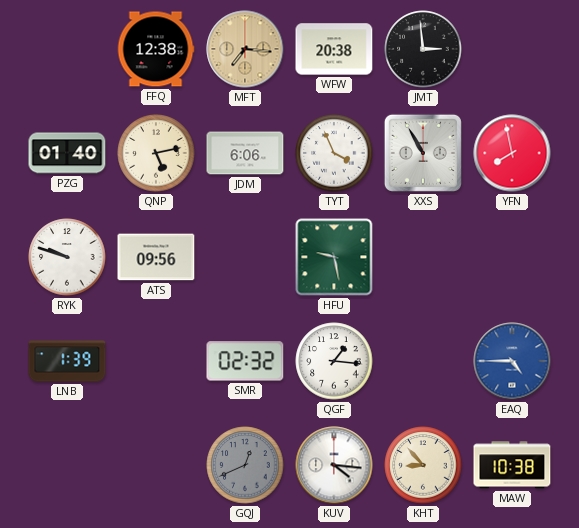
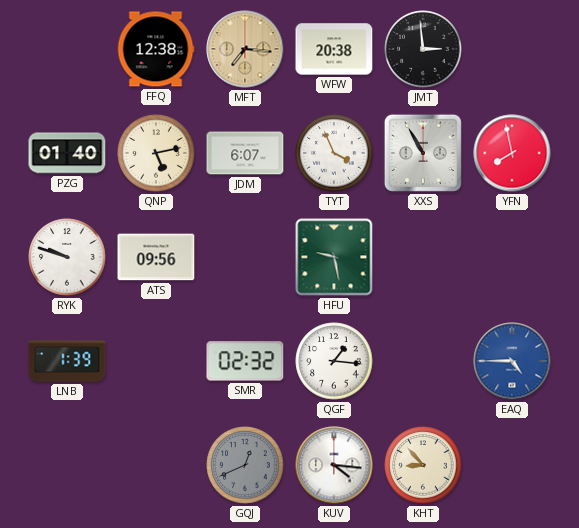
JDM: 6:06 -> 6:07 (245, 153)
MAW: 10:38 -> none (512, 465)
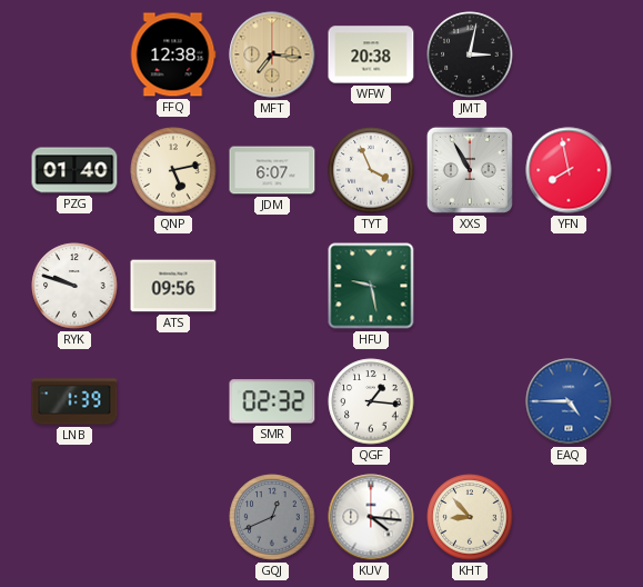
JMT: 2:59 -> 3:02 (470, 54)
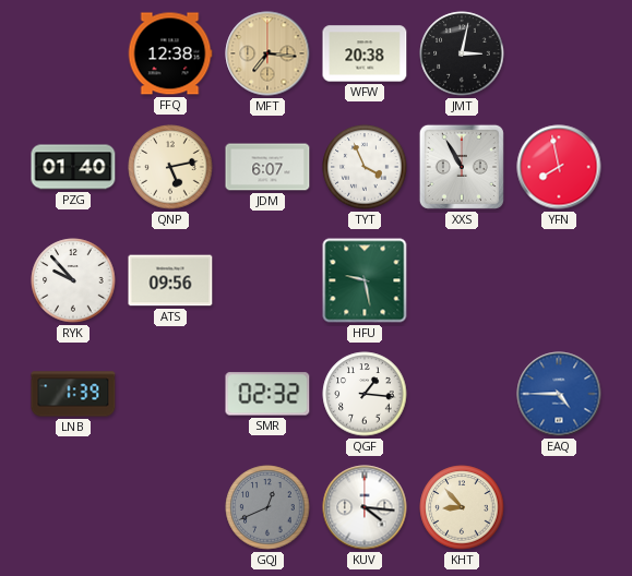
RYK: 9:48 -> 9:53 (73, 280)
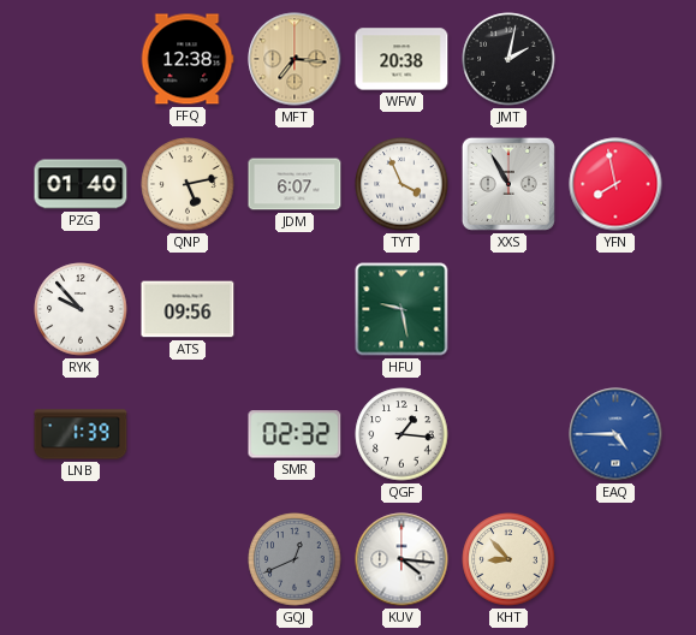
JMT: 3:02 -> 2:02 (508, 59)
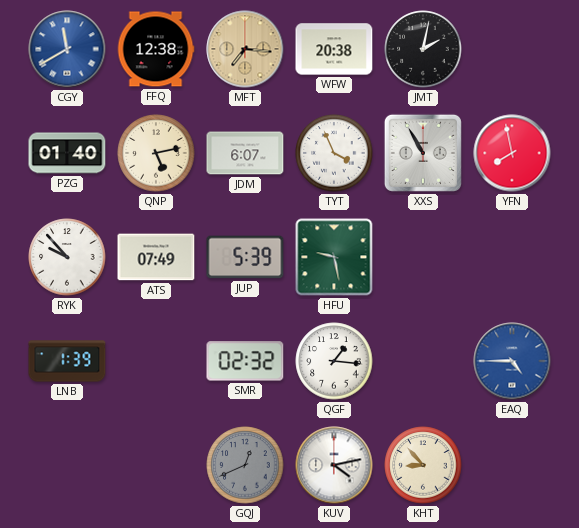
CGY: none -> 11:40 (67, 49)
ATS: 09:56 -> 07:49 (156, 257)
JUP: none -> 5:39 (245, 257)
KUV: 4:16 -> 4:13 (334, 465)
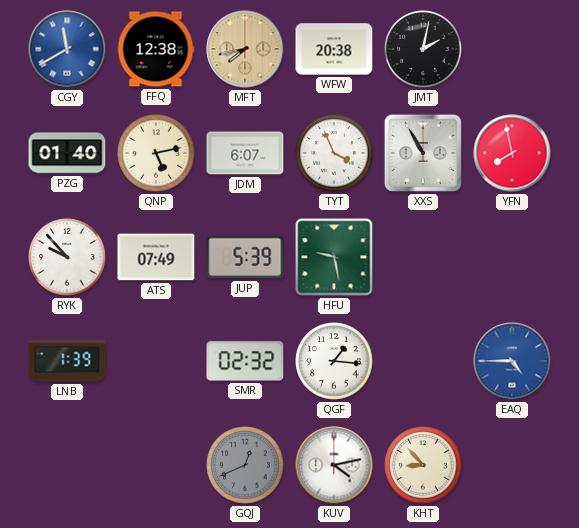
MFT: 7:16 -> 7:43 (245, 49)
